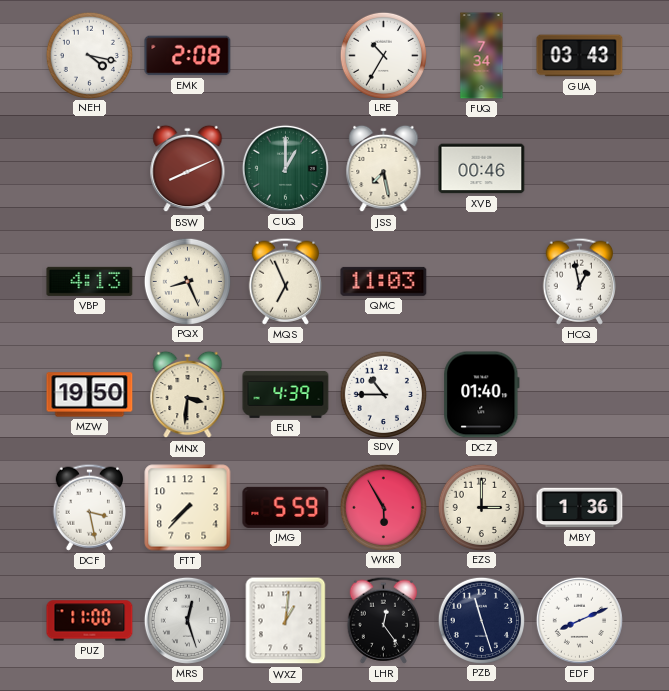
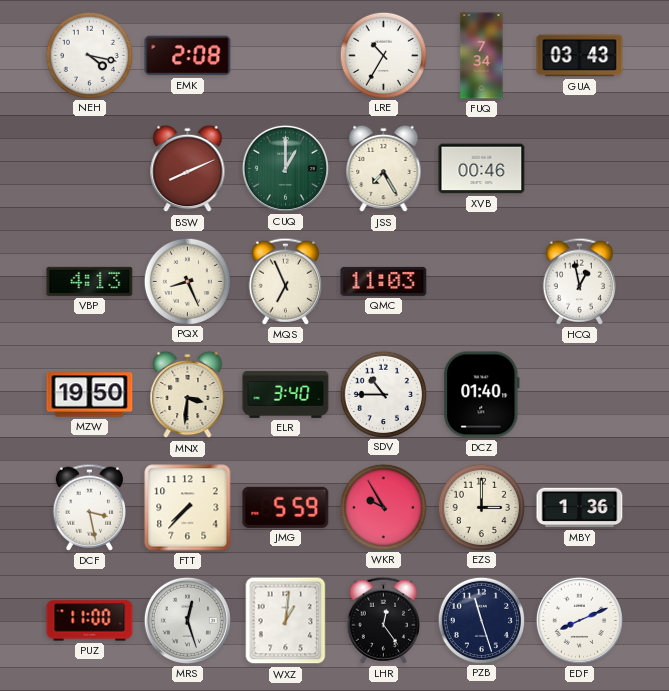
JSS: 7:28 -> 7:25 (384, 169)
ELR: 4:39 -> 3:40 (286, 394)
WKR: 5:55 -> 9:55 (383, 507)
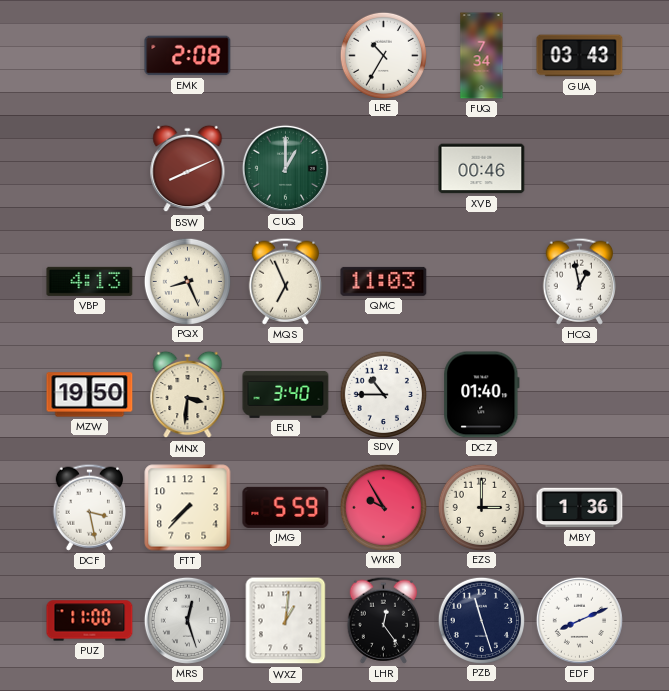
NEH: 4:17 -> none (89, 55)
JSS: 7:25 -> none (384, 169)
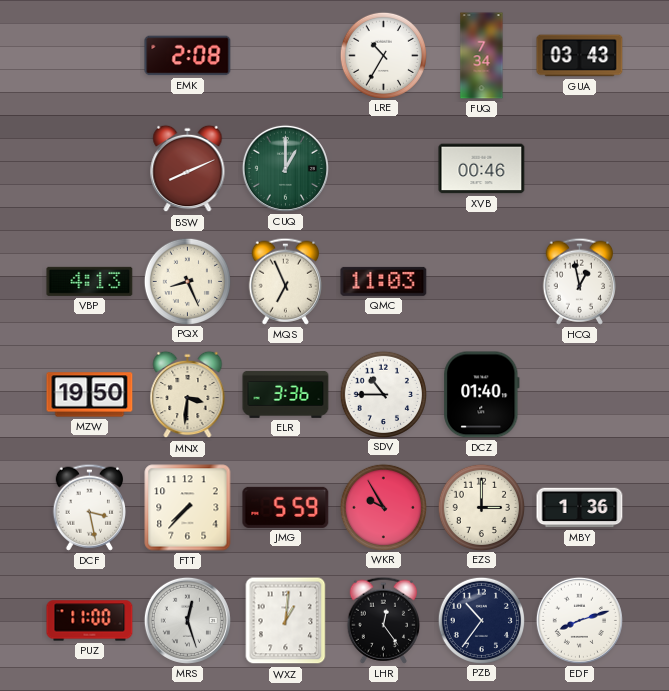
ELR: 3:40 -> 3:36 (286, 394)
PZB: 11:27 -> 10:36 (481, 620)
EDF: 8:11 -> 8:12 (579, 620)
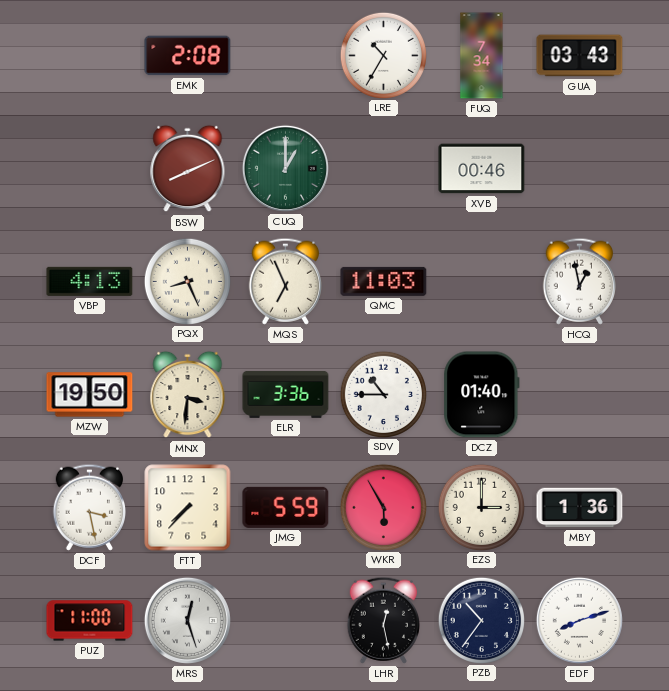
WKR: 9:55 -> 5:55 (383, 507)
WXZ: 1:01 -> none (286, 621)
LHR: 12:24 -> 12:28 (383, 620)
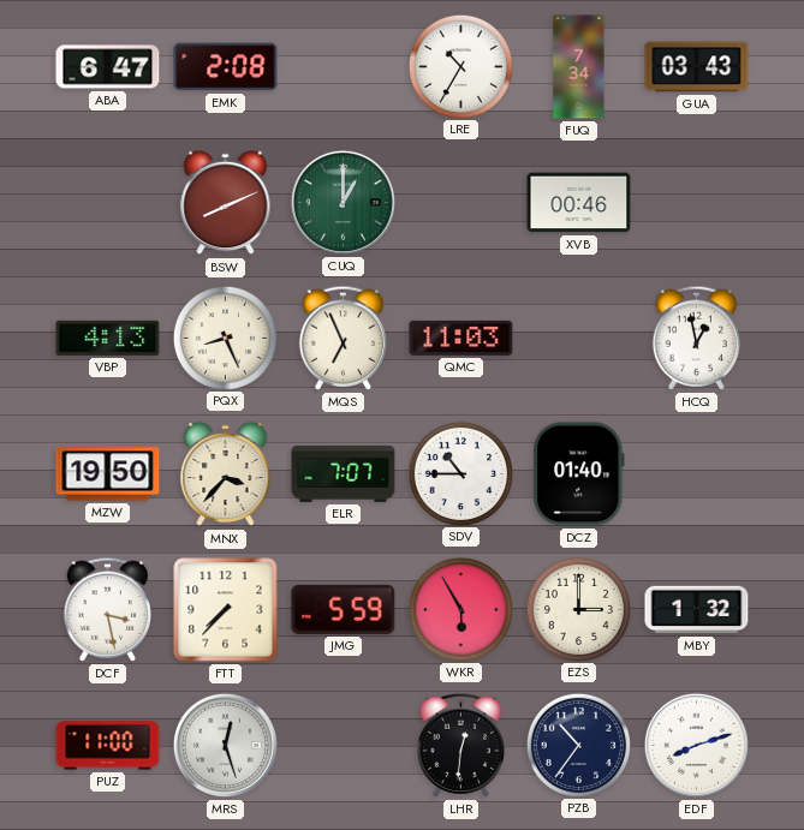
ABA: none -> 6:47 (108, 67)
MNX: 3:31 -> 3:37 (226, 474)
ELR: 3:36 -> 7:07 (344, 473)
MBY: 1:36 -> 1:32 (697, 610)
LHR: 12:28 -> 12:31 (460, 745)
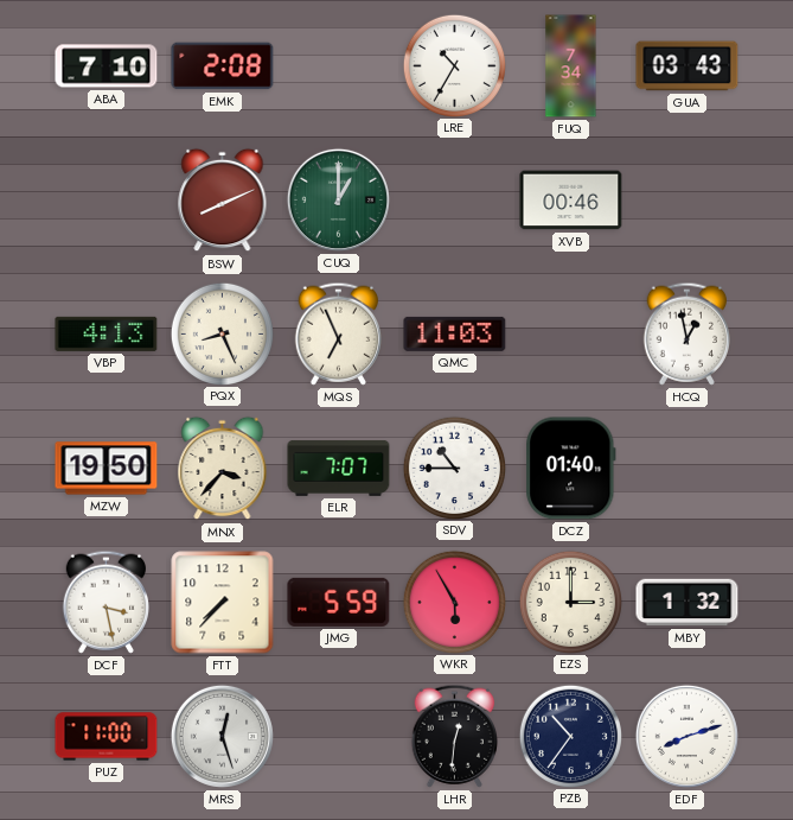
ABA: 6:47 -> 7:10 (107, 66)
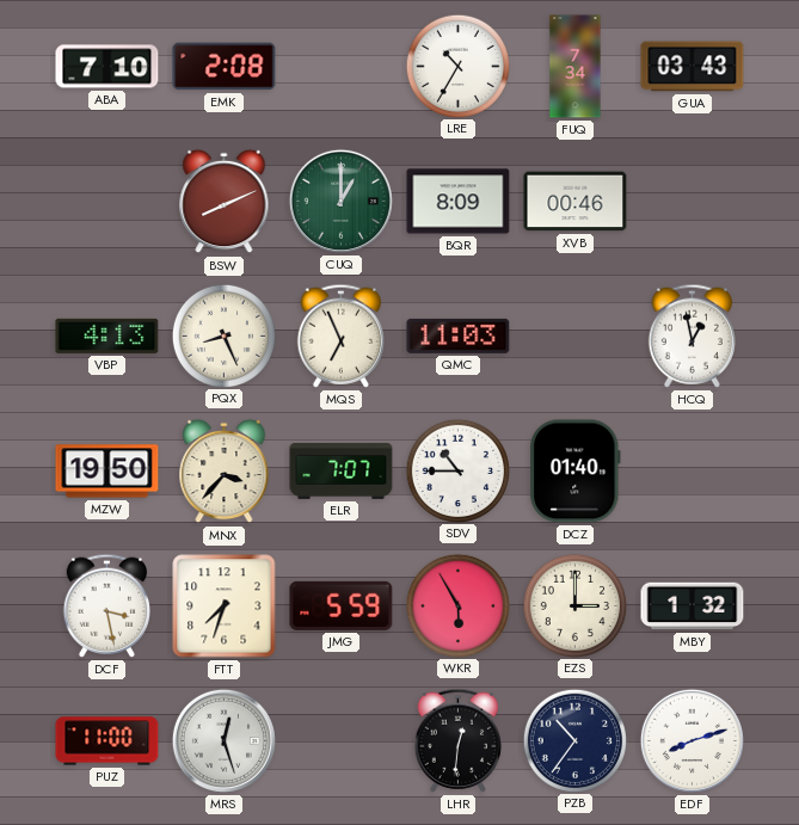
BQR: none -> 8:09 (459, 202)
FTT: 7:37 -> 7:33 (225, 607)
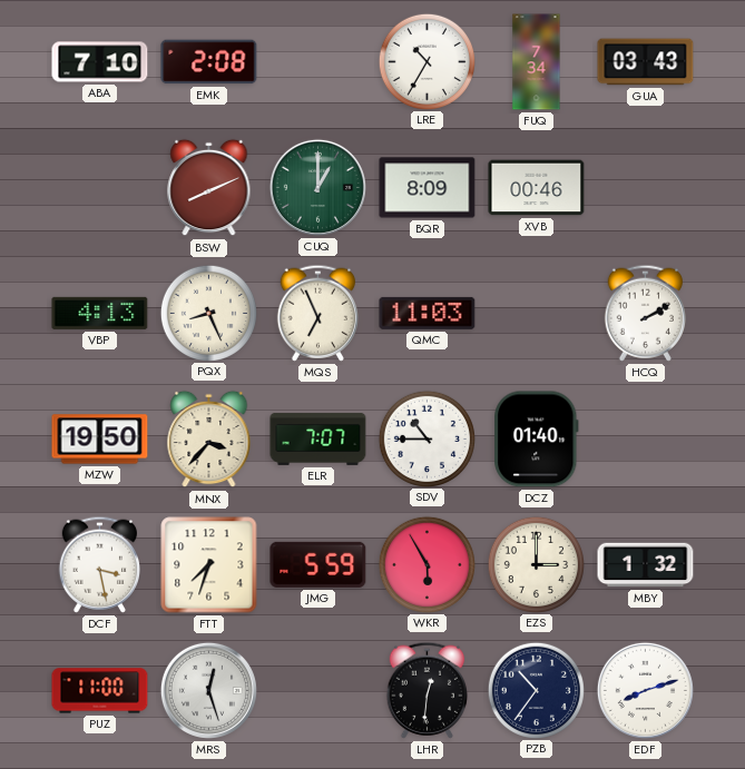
HCQ: 12:58 -> 2:10 (645, 313)
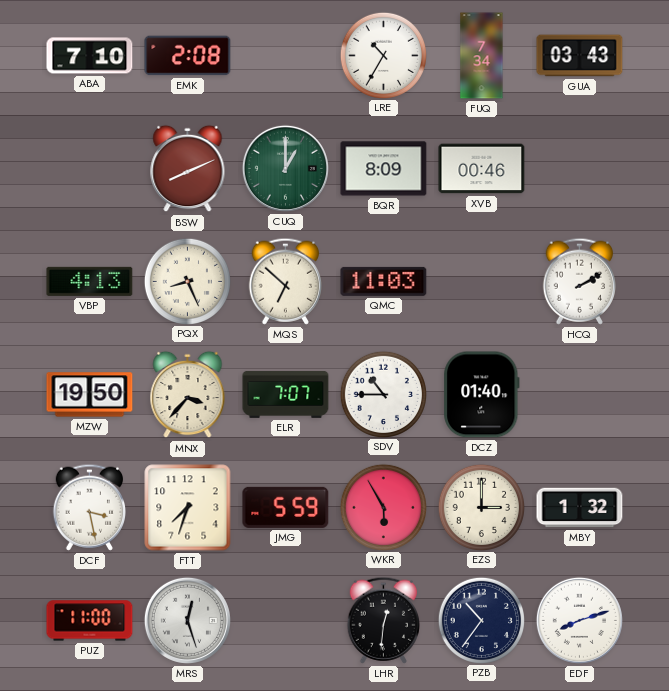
MQS: 6:56 -> 6:52 (285, 281)
